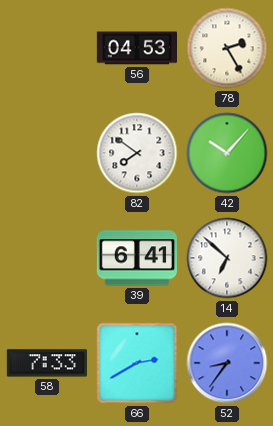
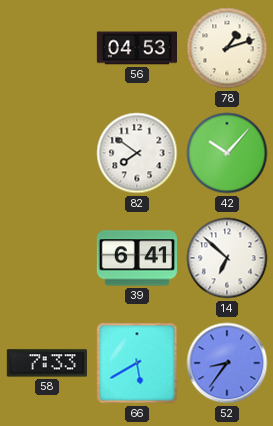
78: 2:25 -> 1:12 (227, 48)
66: 2:40 -> 5:40 (137, 363)
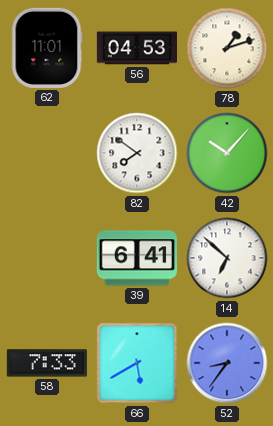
62: none -> 11:01 (47, 48)
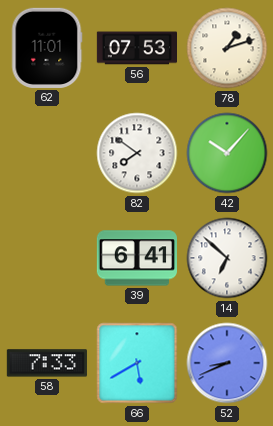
56: 04:53 -> 07:53 (136, 48)
52: 8:36 -> 8:41 (227, 363)
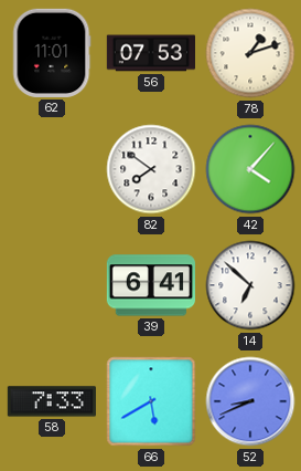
42: 10:07 -> 4:07 (250, 169)
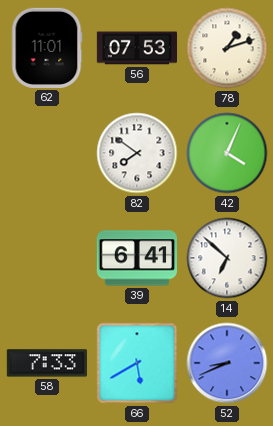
42: 4:07 -> 4:04 (227, 153)
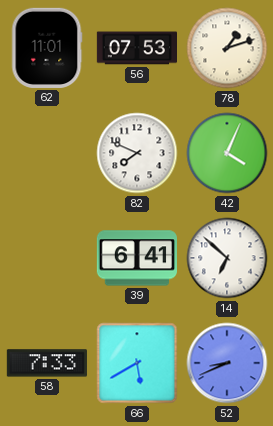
82: 7:51 -> 7:49 (137, 153)
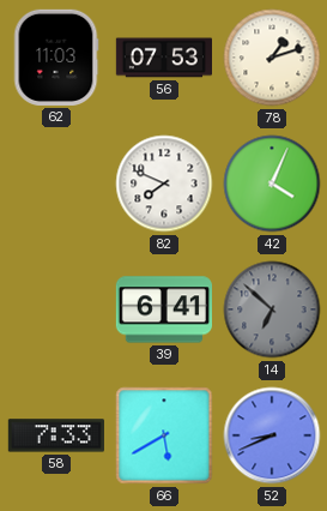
62: 11:01 -> 11:03 (56, 58)
14 dial: white -> grey (272, 309)
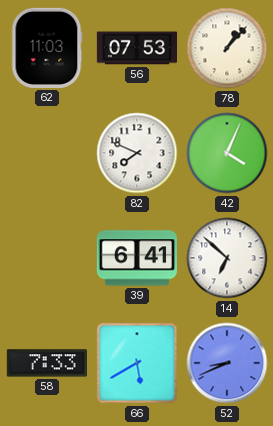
78: 1:12 -> 1:07 (227, 48)
14 dial: grey -> white (227, 258)
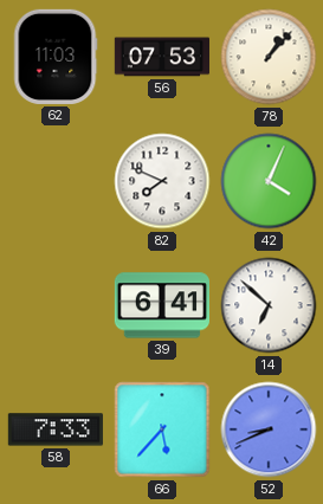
66: 5:40 -> 5:37 (162, 429)
